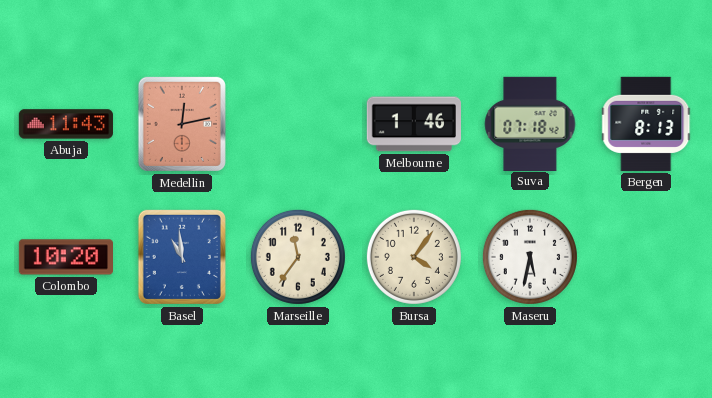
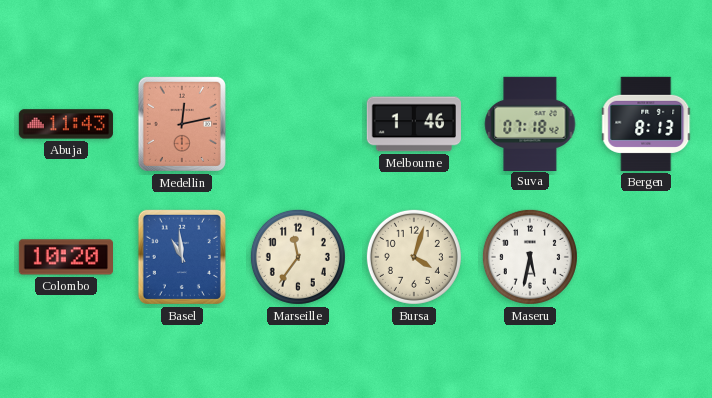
Bursa: 4:06 -> 4:03 (414, 257)
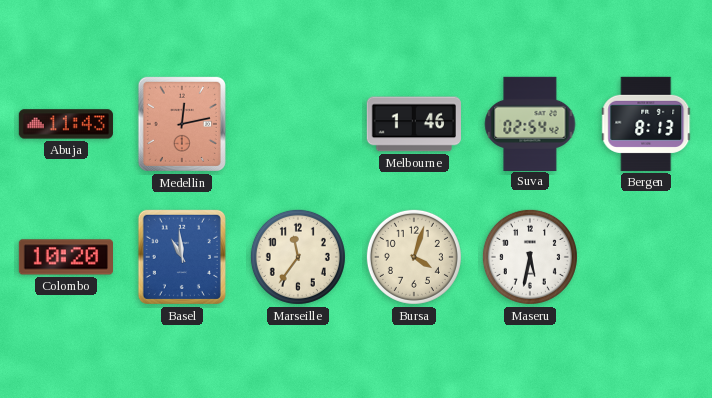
Suva: 07:18 -> 02:54 (530, 123)
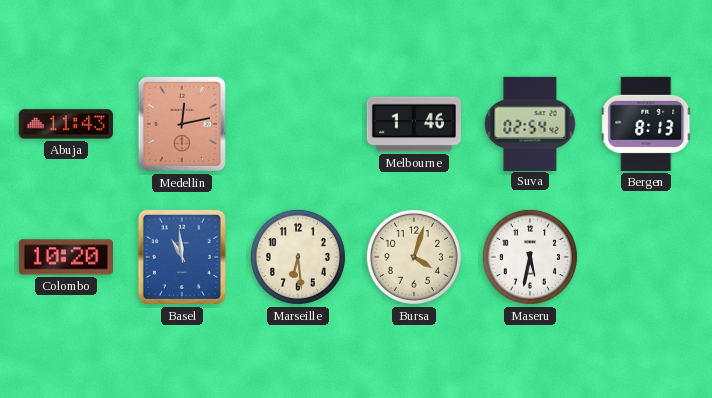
Marseille: 11:36 -> 6:29 (298, 257)
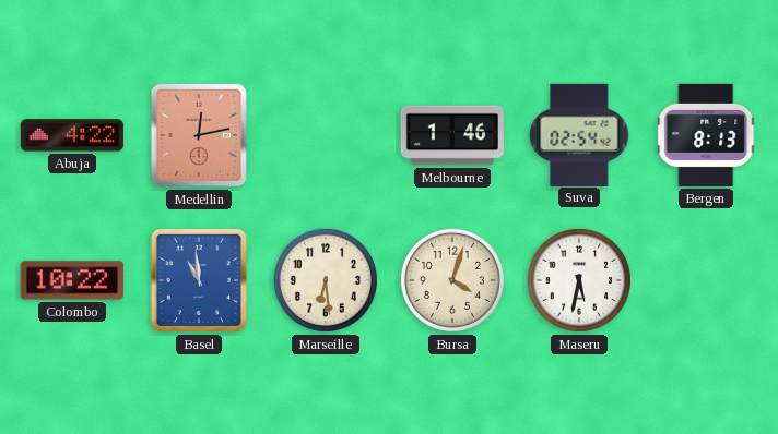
Abuja: 11:43 -> 4:22 (71, 135)
Colombo: 10:20 -> 10:22 (71, 280)
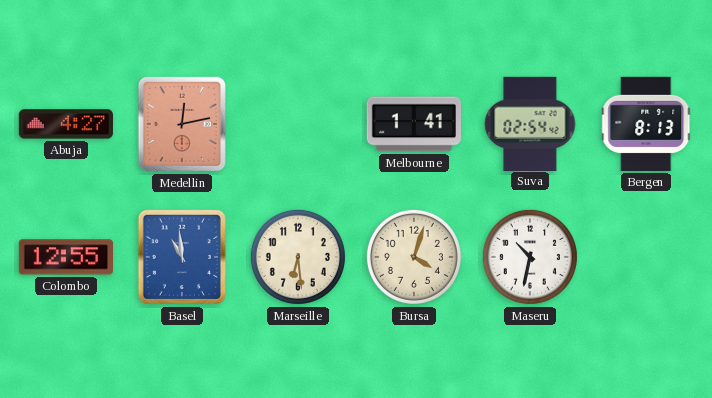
Abuja: 4:22 -> 4:27 (65, 124)
Melbourne: 1:46 -> 1:41 (414, 124)
Colombo: 10:22 -> 12:55 (65, 257)
Maseru: 5:32 -> 10:32 (530, 257)
